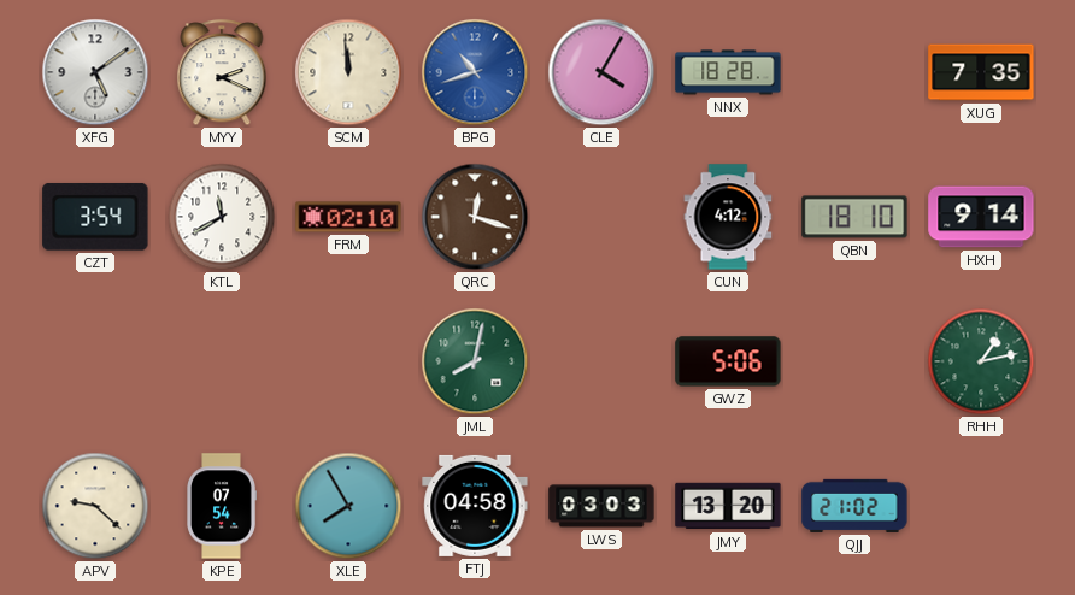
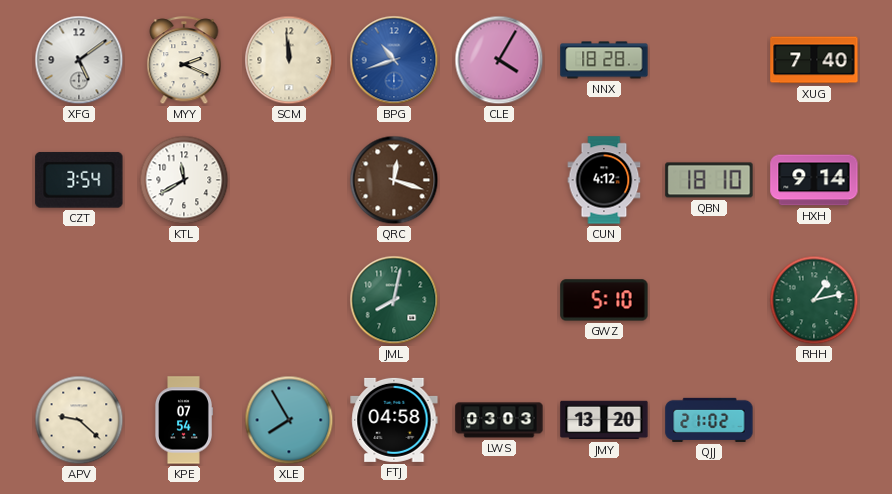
XUG: 7:35 -> 7:40 (814, 60)
FRM: 02:10 -> none (348, 217)
GWZ: 5:06 -> 5:10 (604, 300)
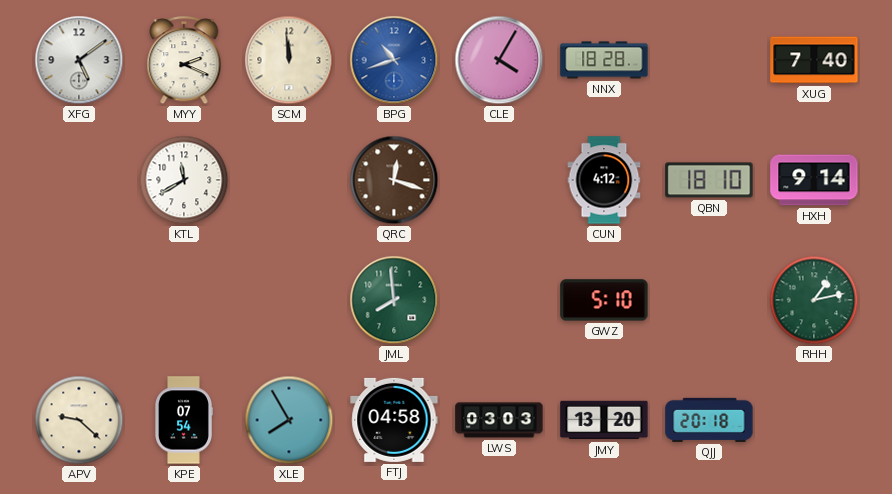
CZT: 3:54 -> none (79, 180)
JML: 8:02 -> 7:59 (394, 300)
QJJ: 21:02 -> 20:18 (709, 420)
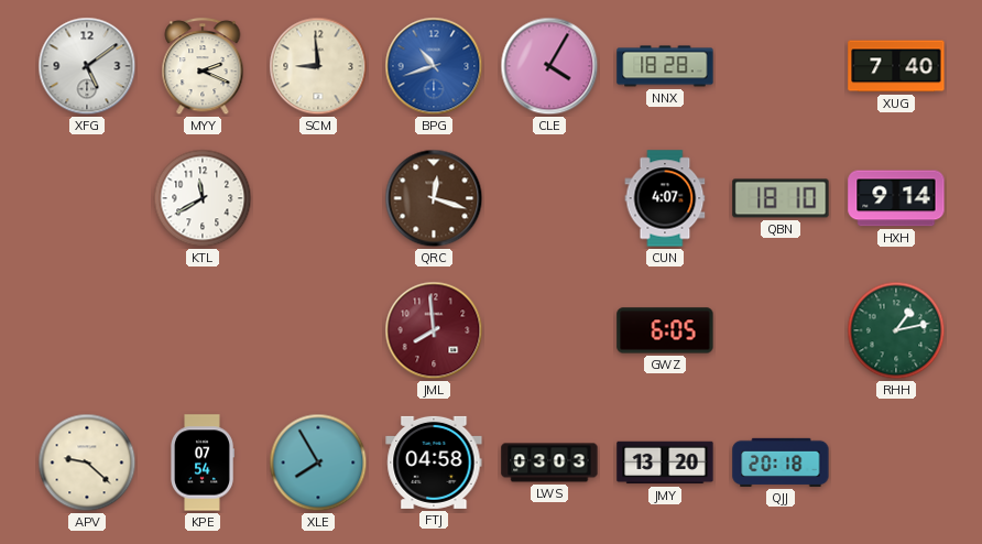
SCM: 11:59 -> 8:59 (318, 66)
CUN: 4:12 -> 4:07 (665, 198)
JML dial: green -> burgundy (434, 330)
GWZ: 5:10 -> 6:05 (665, 330)
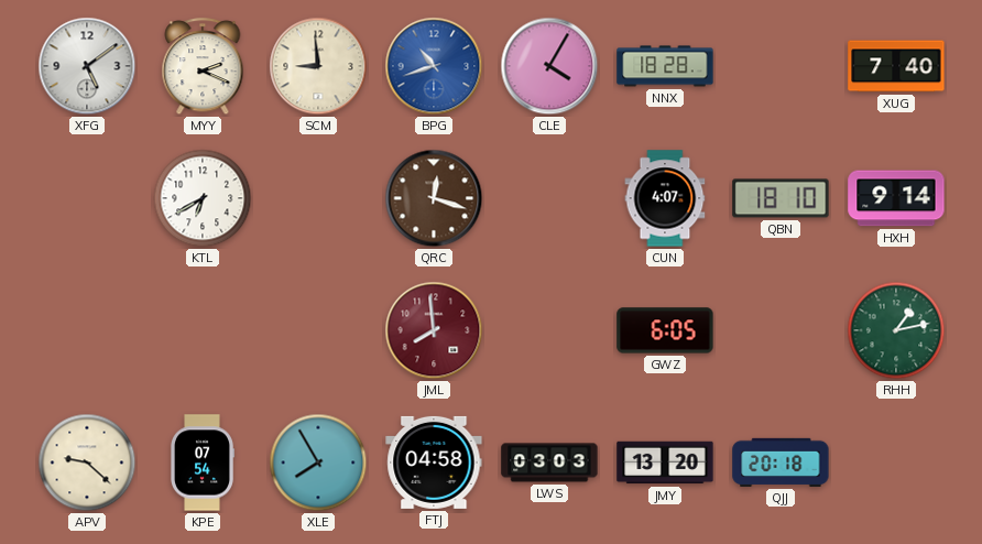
KTL: 11:40 -> 6:40 (203, 198)
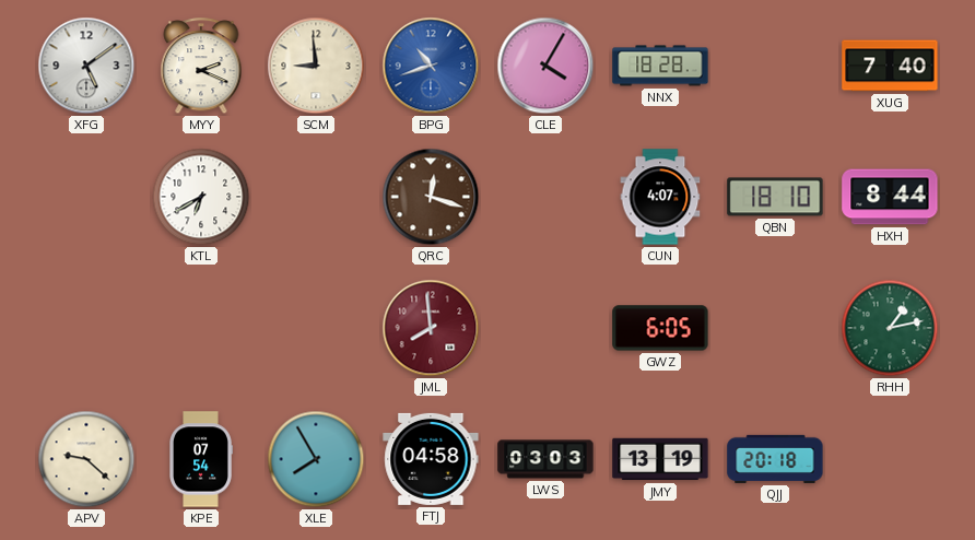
HXH: 9:14 -> 8:44 (890, 197)
JMY: 13:20 -> 13:19 (660, 459)
